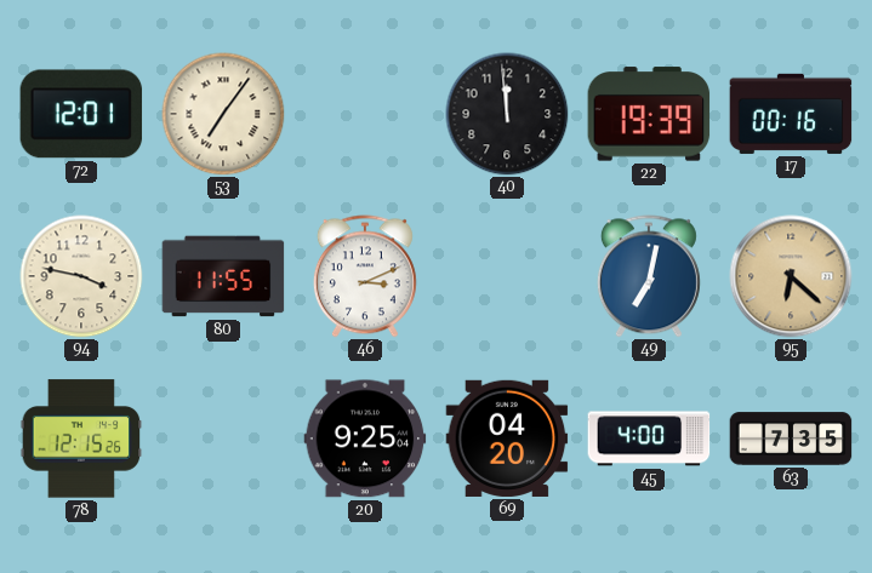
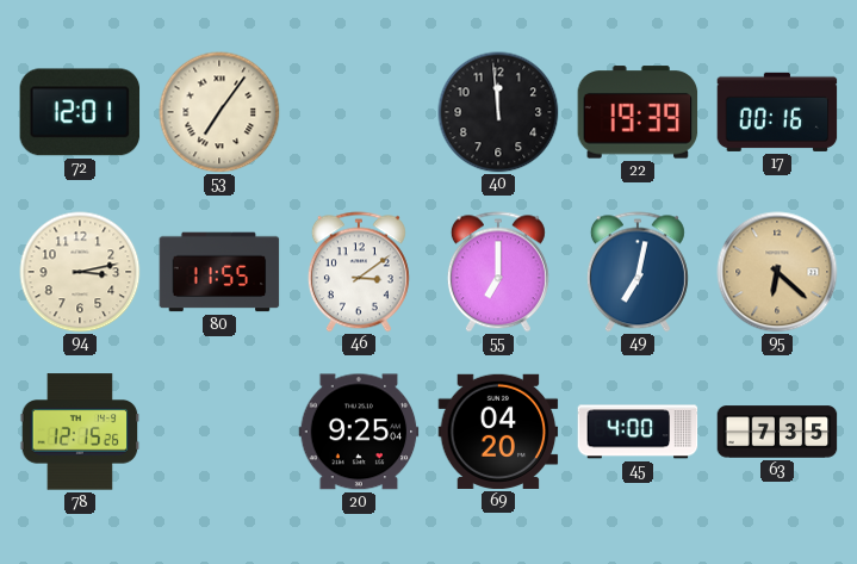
94: 3:47 -> 3:13 (80, 272)
46: 3:11 -> 3:09 (359, 272)
55: none -> 7:00 (498, 272)
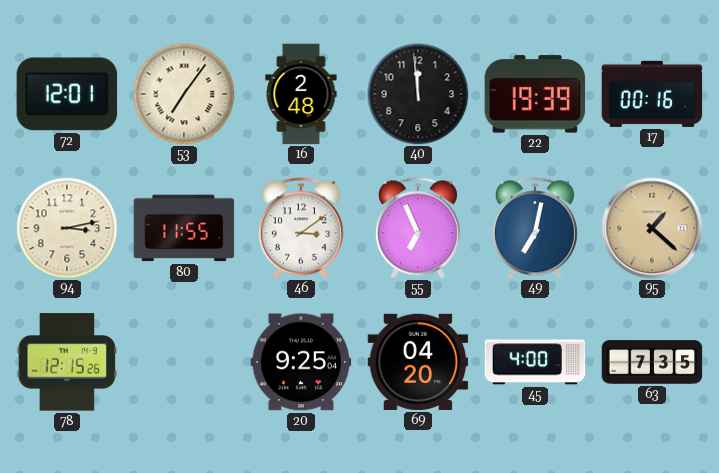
16: none -> 2:48 (301, 94)
55: 7:00 -> 6:56 (418, 228)
95: 6:22 -> 1:22 (652, 228)
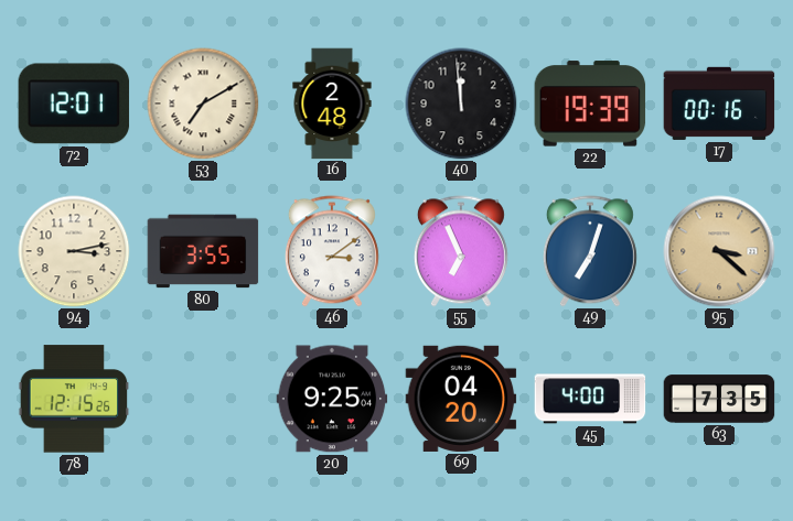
53: 7:06 -> 7:10 (203, 104)
80: 11:55 -> 3:55 (203, 251)
49: 7:02 -> 7:03 (590, 251)
95: 1:22 -> 3:22 (719, 251)
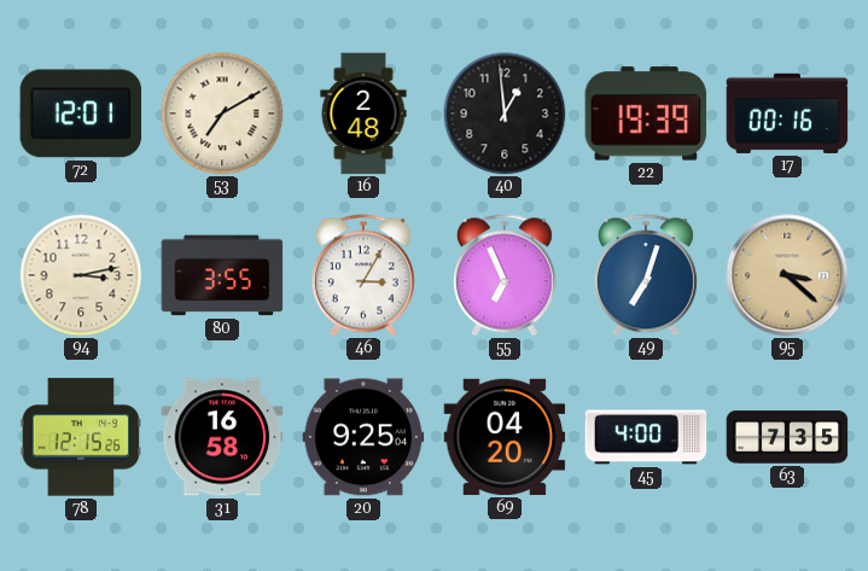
40: 11:59 -> 12:59 (505, 113)
46: 3:09 -> 3:05 (363, 275)
31: none -> 16:58 (222, 437)
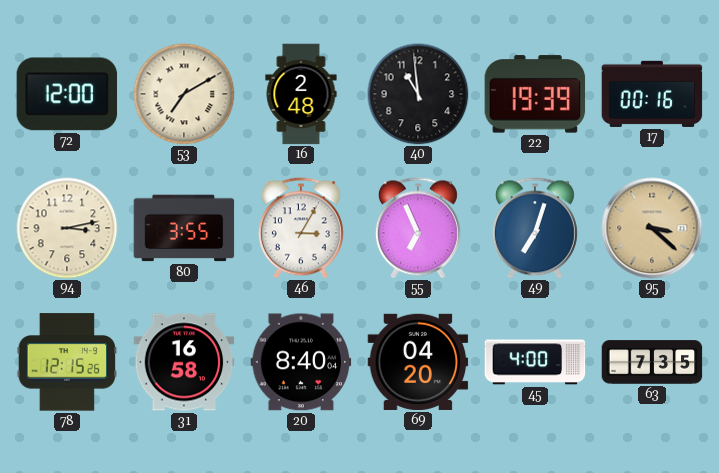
72: 12:01 -> 12:00 (67, 94)
40: 12:59 -> 10:59 (418, 94)
20: 9:25 -> 8:40 (301, 362)
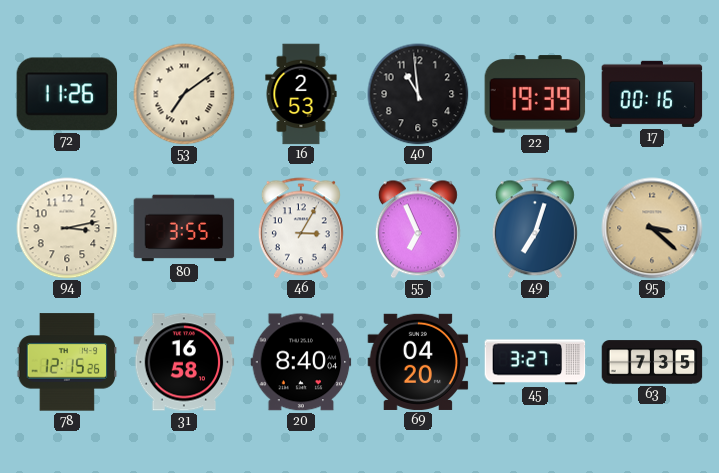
72: 12:00 -> 11:26 (67, 94)
53: 7:10 -> 7:09 (184, 94)
16: 2:48 -> 2:53 (301, 94)
45: 4:00 -> 3:27 (535, 362)
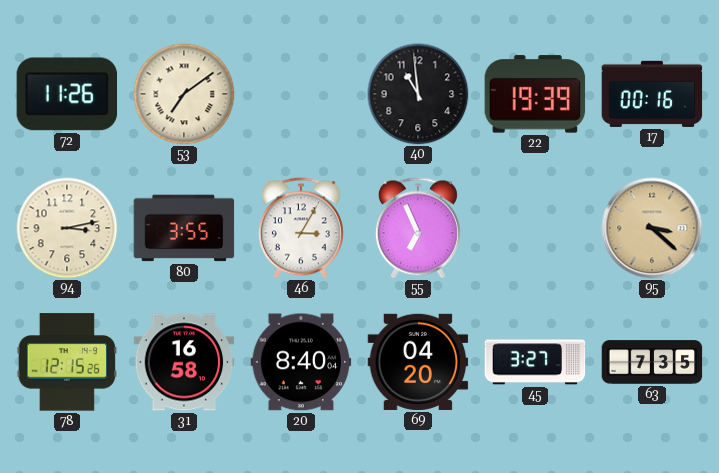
16: 2:53 -> none (301, 94)
49: 7:03 -> none (535, 228)
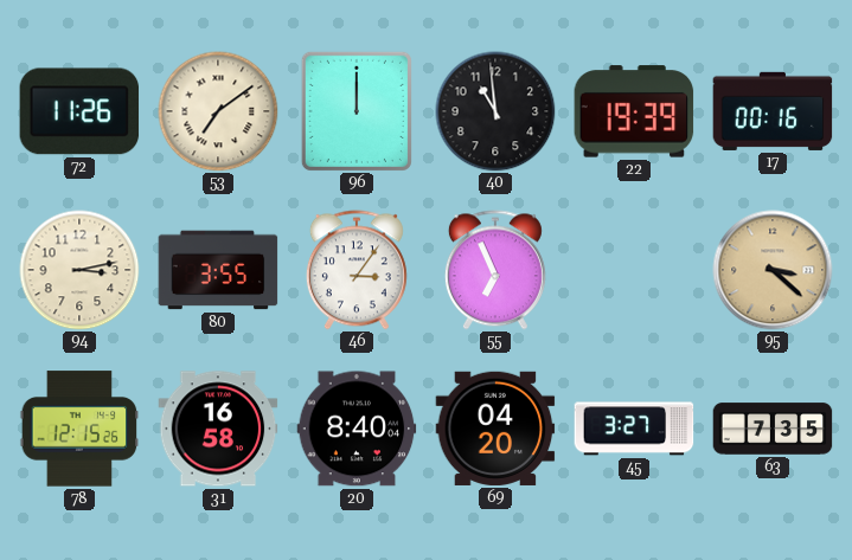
96: none -> 12:00 (357, 111)
46: 3:05 -> 3:06 (357, 270)
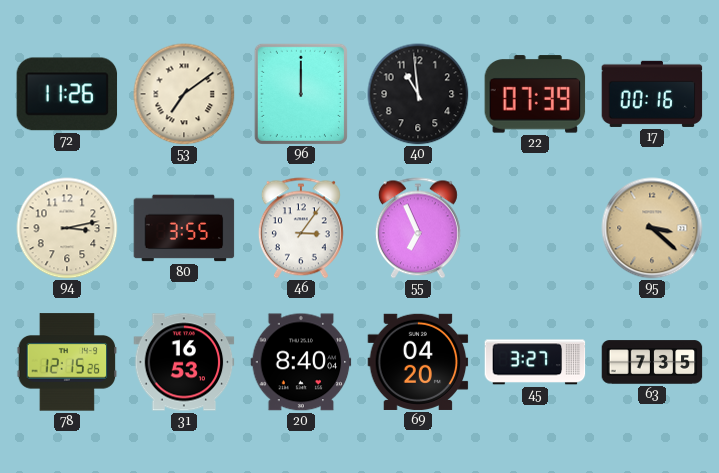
22: 19:39 -> 07:39 (535, 94)
31: 16:58 -> 16:53 (184, 362)
